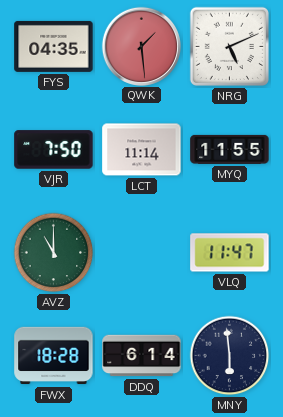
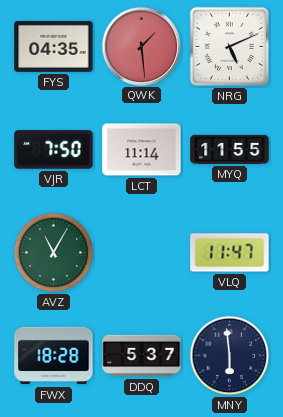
AVZ: 11:00 -> 11:05 (54, 253)
DDQ: 6:14 -> 5:37 (142, 356)
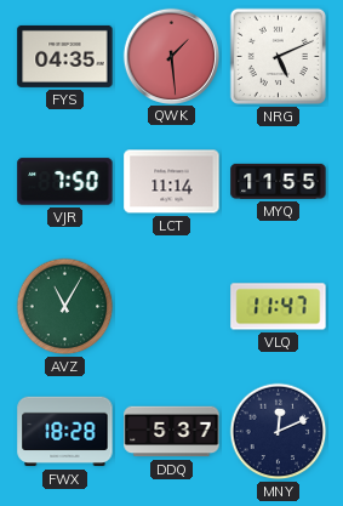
MNY: 5:59 -> 12:11 (279, 432)
